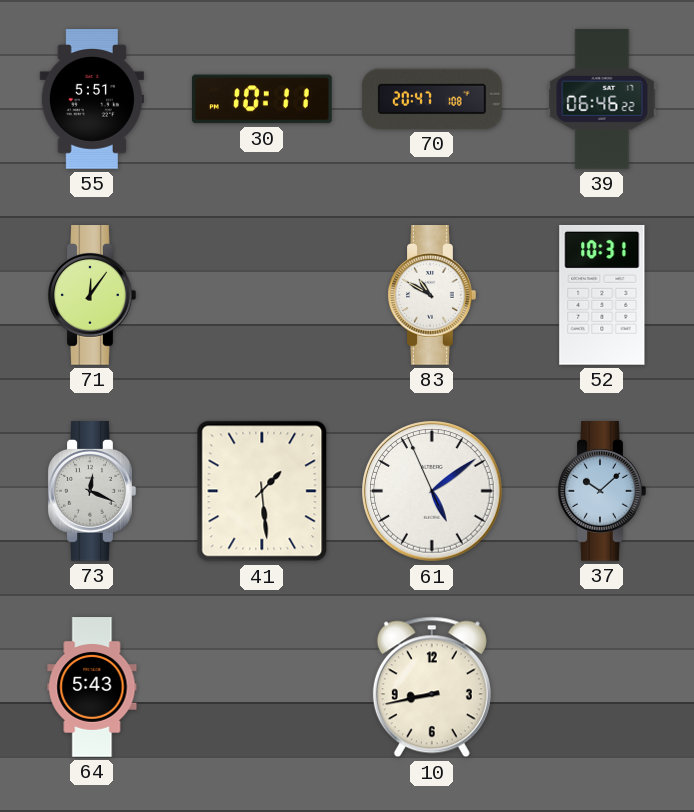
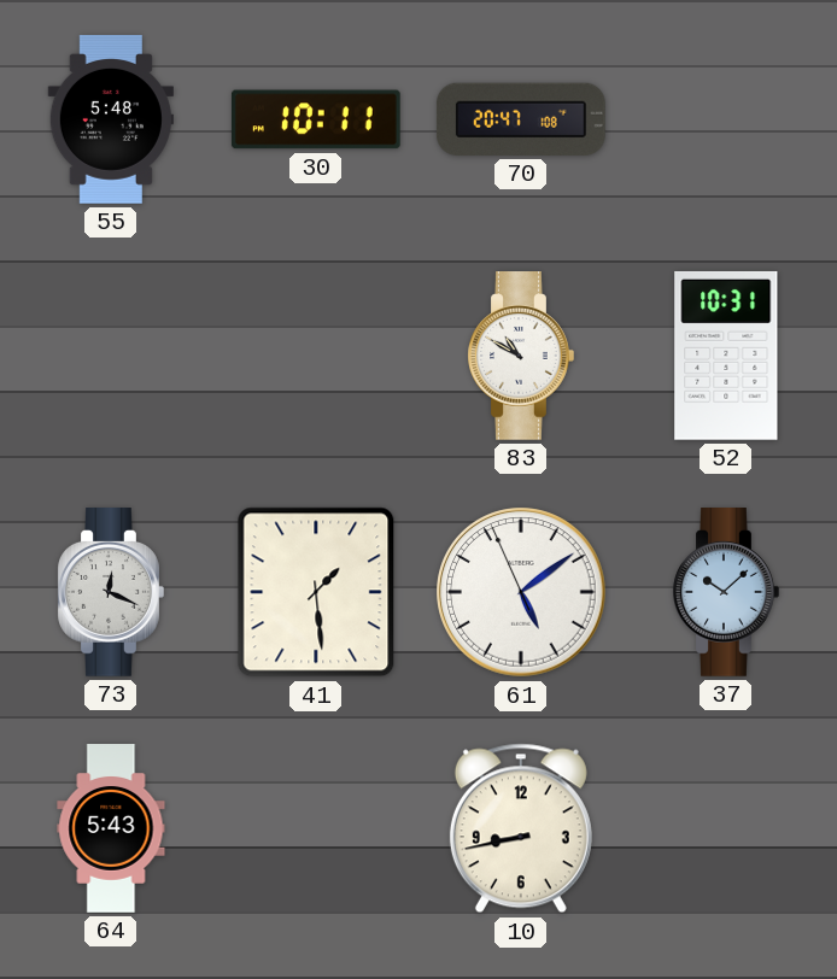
55: 5:51 -> 5:48 (111, 121)
39: 06:46 -> none (602, 99)
71: 12:06 -> none (92, 296)
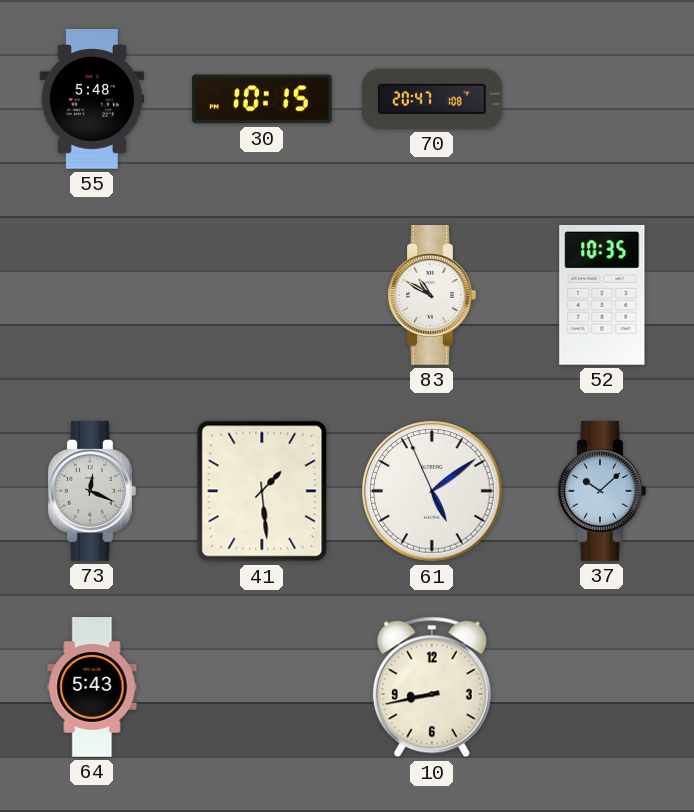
30: 10:11 -> 10:15 (262, 99)
52: 10:31 -> 10:35 (602, 295)
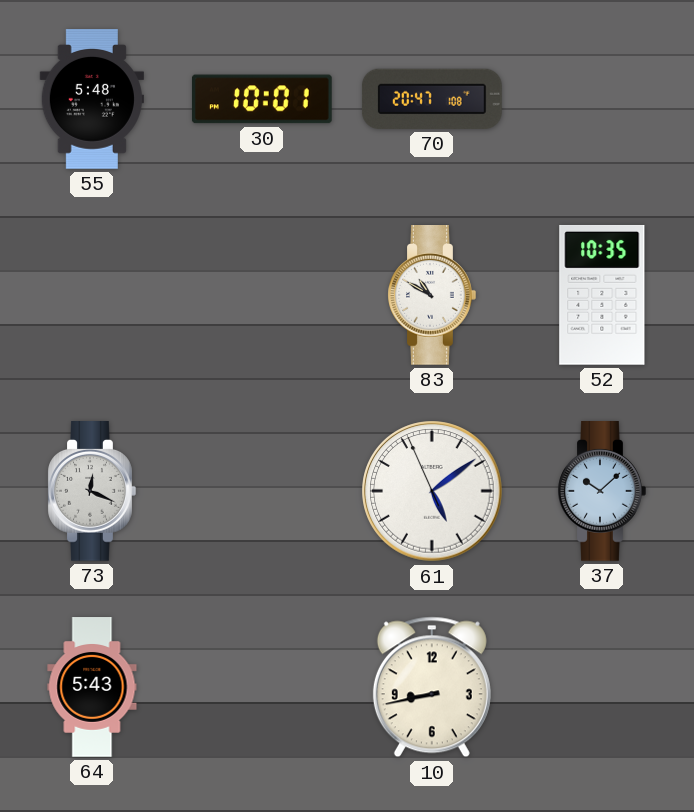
30: 10:15 -> 10:01 (262, 99)
41: 1:29 -> none (262, 491)
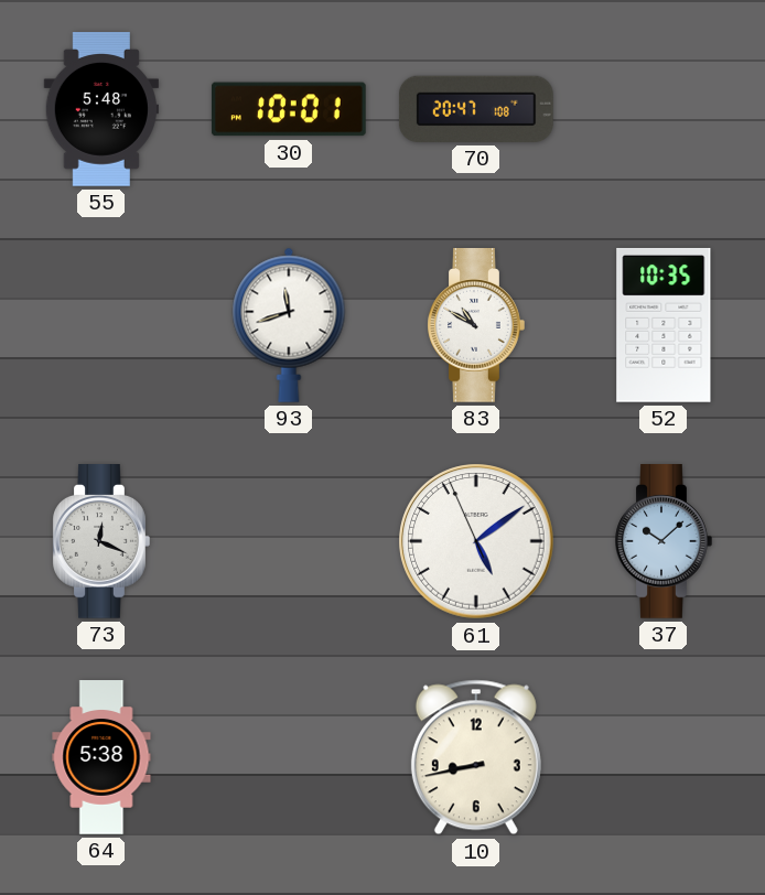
93: none -> 11:42 (289, 325)
64: 5:43 -> 5:38 (101, 757)
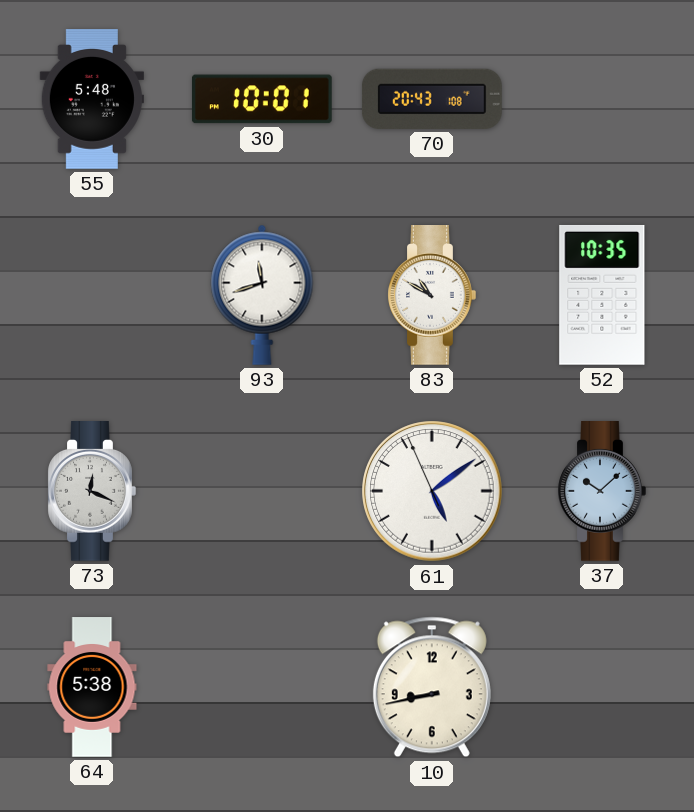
70: 20:47 -> 20:43 (432, 99)
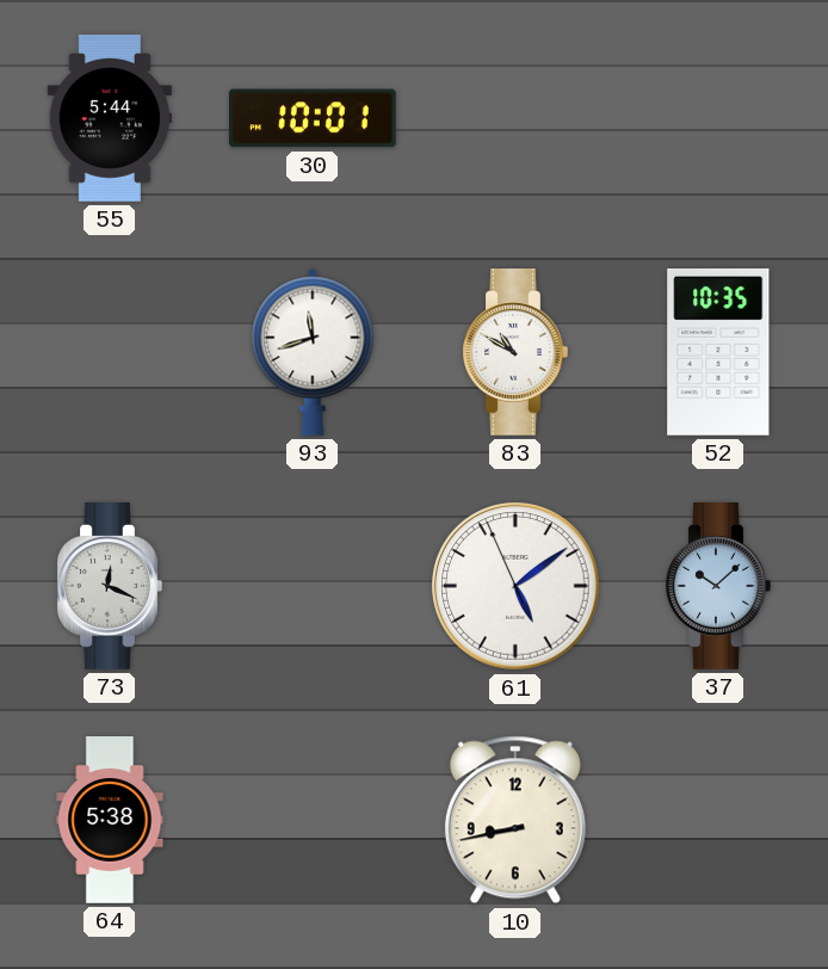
55: 5:48 -> 5:44 (110, 119)
70: 20:43 -> none (432, 99)
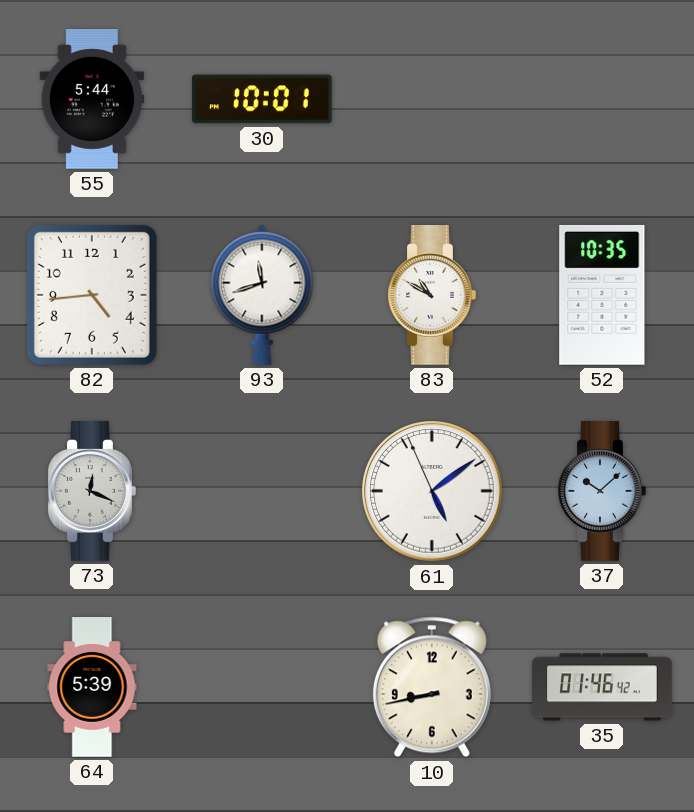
82: none -> 4:44 (92, 295)
64: 5:38 -> 5:39 (92, 687)
35: none -> 01:46 (602, 687)
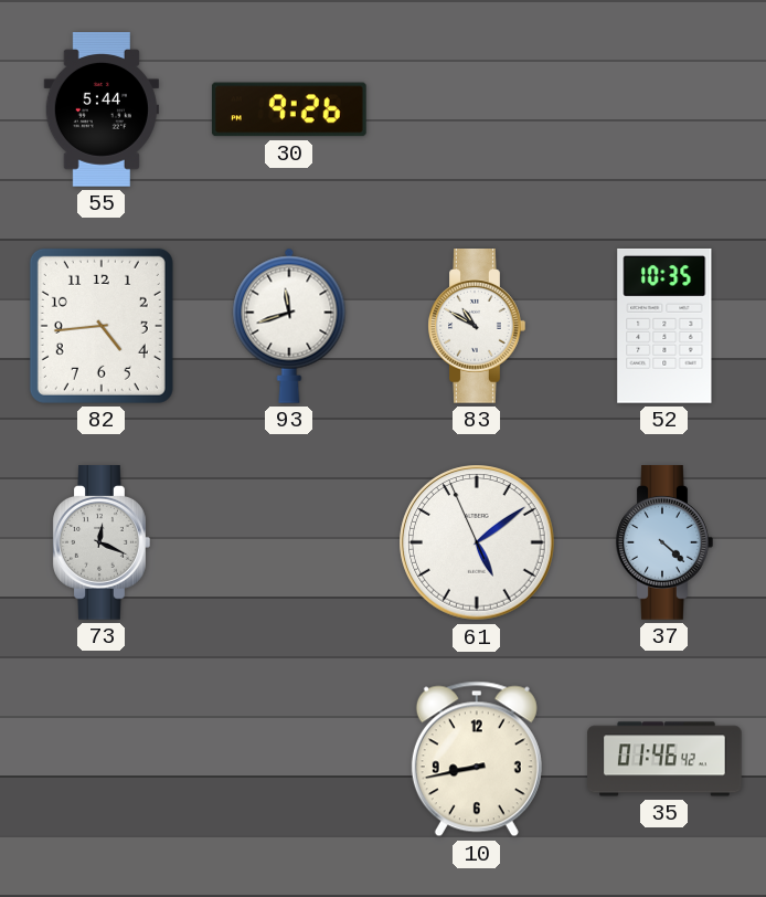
30: 10:01 -> 9:26 (289, 109)
37: 10:08 -> 4:22 (664, 544)
64: 5:39 -> none (92, 687)
